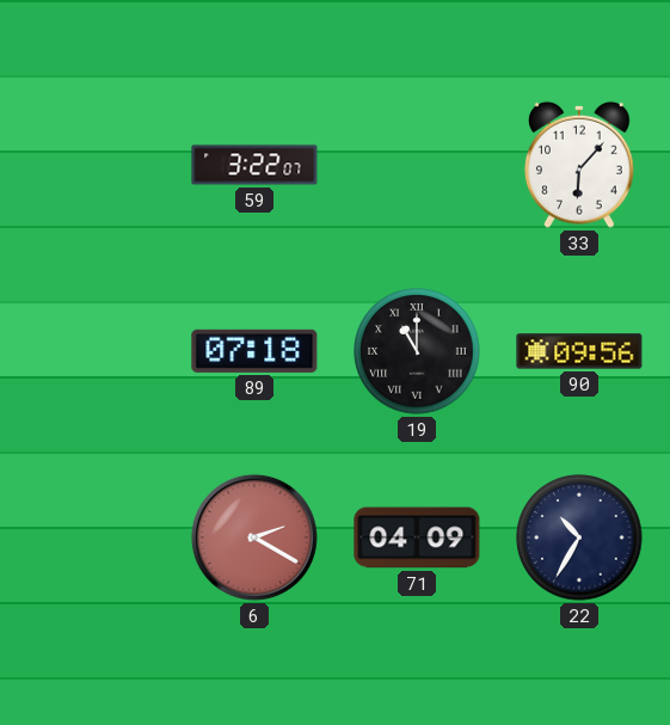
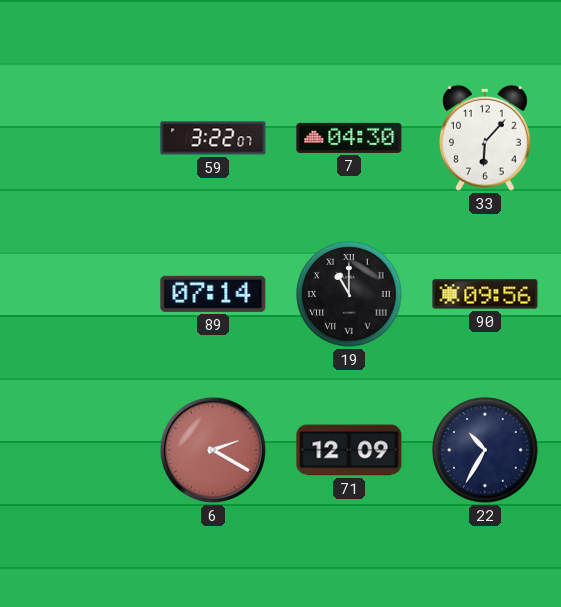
7: none -> 04:30 (349, 138)
89: 07:18 -> 07:14 (213, 294)
71: 04:09 -> 12:09 (349, 450)
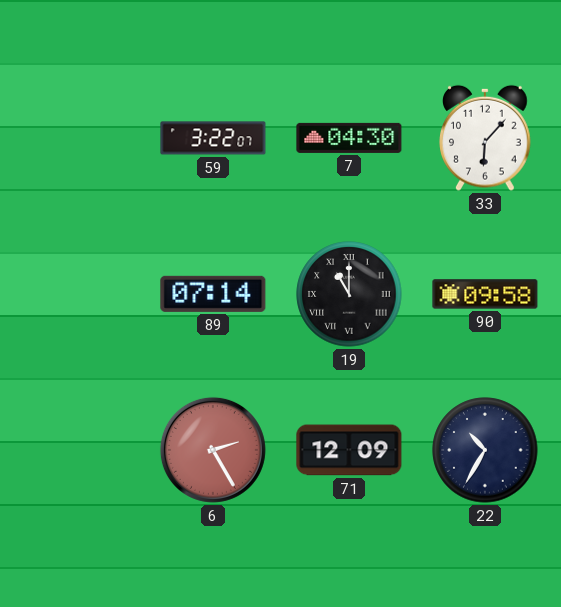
90: 09:56 -> 09:58 (485, 294)
6: 2:20 -> 2:25 (213, 450)
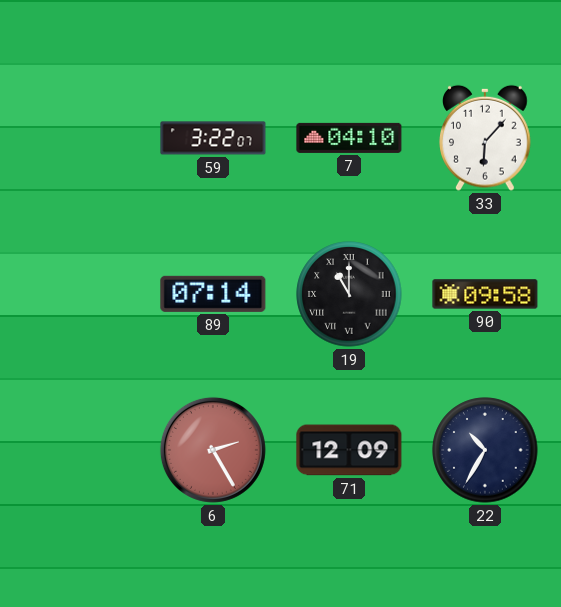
7: 04:30 -> 04:10 (349, 138)
